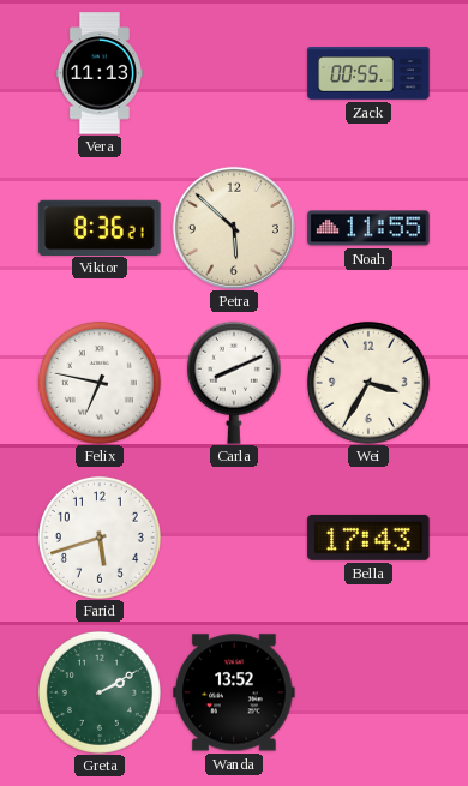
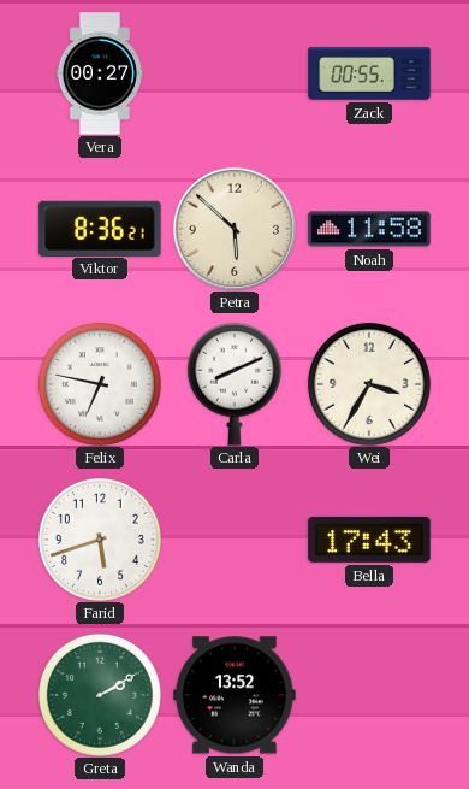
Vera: 11:13 -> 00:27 (100, 73)
Noah: 11:55 -> 11:58 (369, 229)
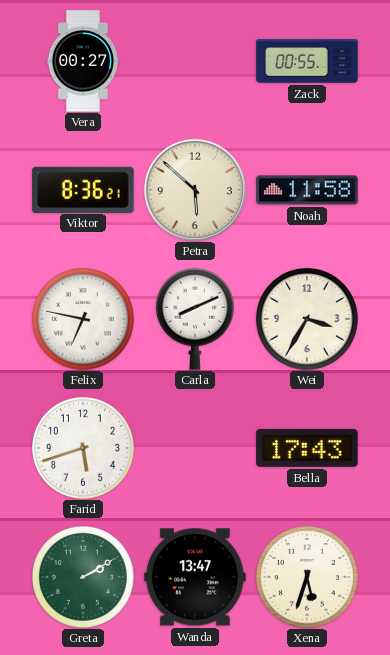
Wanda: 13:52 -> 13:47 (195, 577)
Xena: none -> 5:33 (307, 577)
